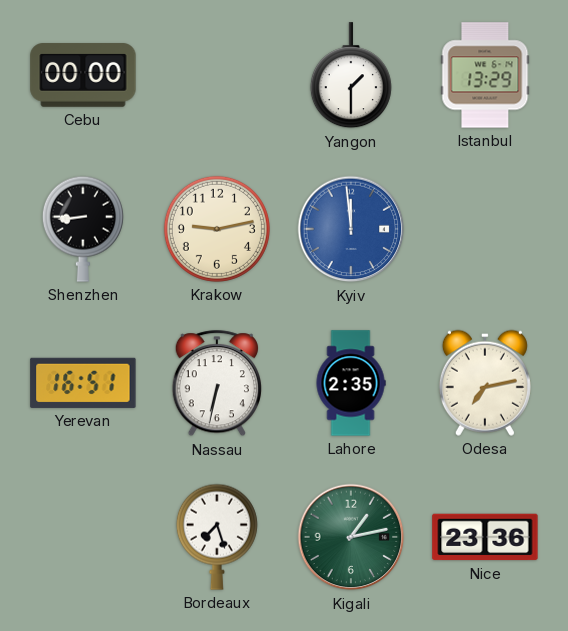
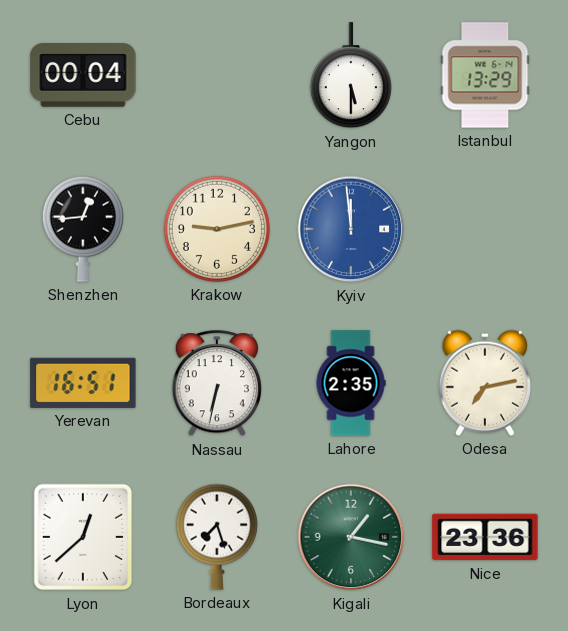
Cebu: 00:00 -> 00:04 (83, 75)
Yangon: 1:30 -> 5:30 (351, 76)
Shenzhen: 8:44 -> 12:44 (83, 229)
Lyon: none -> 12:38 (83, 537)
Kigali: 1:13 -> 1:17 (351, 537)
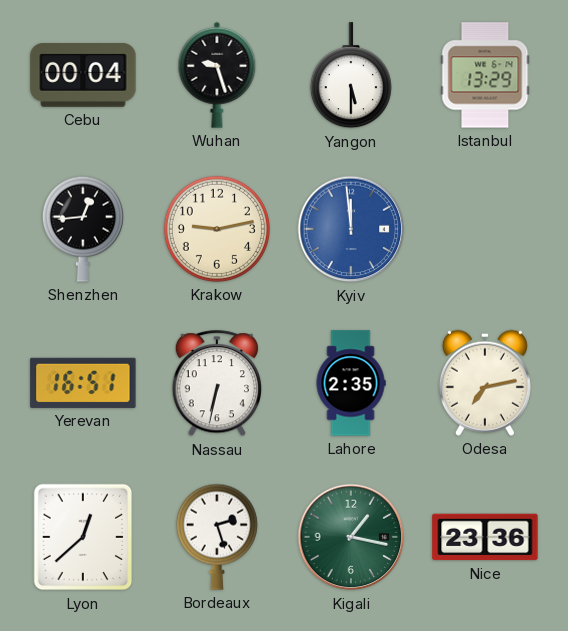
Wuhan: none -> 9:27 (217, 75)
Bordeaux: 7:27 -> 2:27 (217, 537)
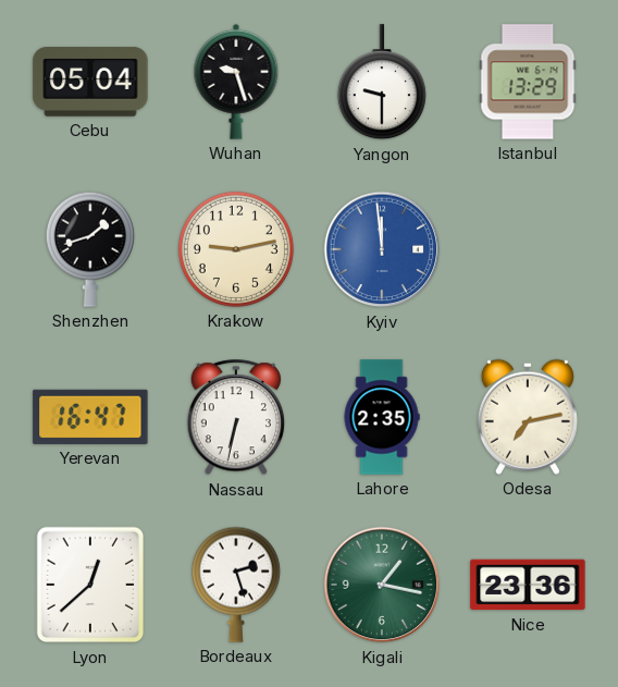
Cebu: 00:04 -> 05:04 (90, 82)
Yangon: 5:30 -> 9:30 (382, 83)
Shenzhen: 12:44 -> 1:42 (90, 249)
Yerevan: 16:51 -> 16:47 (90, 417)
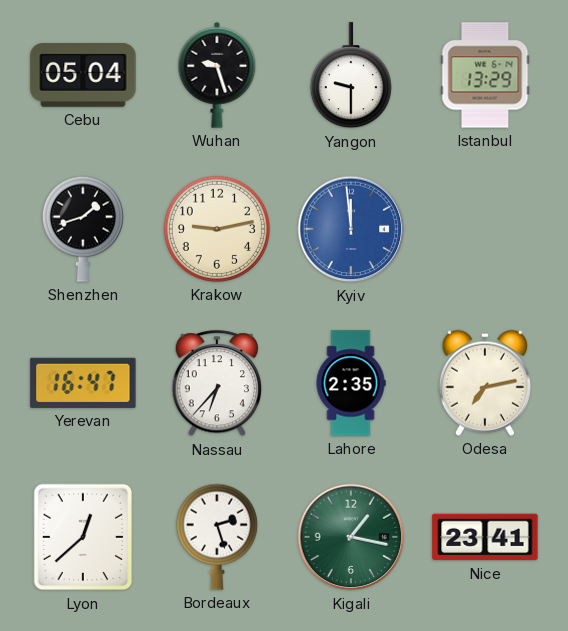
Nassau: 6:32 -> 6:37 (217, 384)
Nice: 23:36 -> 23:41 (485, 537)
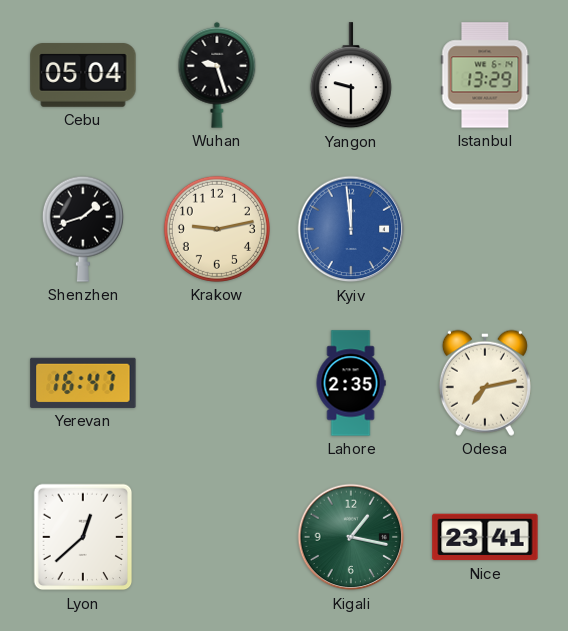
Nassau: 6:37 -> none (217, 384)
Bordeaux: 2:27 -> none (217, 537)
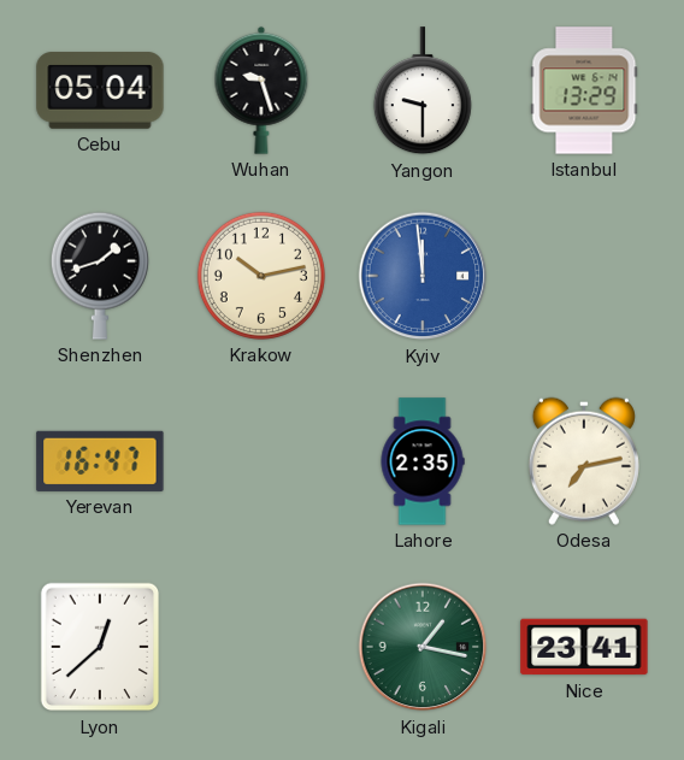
Krakow: 9:13 -> 10:13 (261, 276)
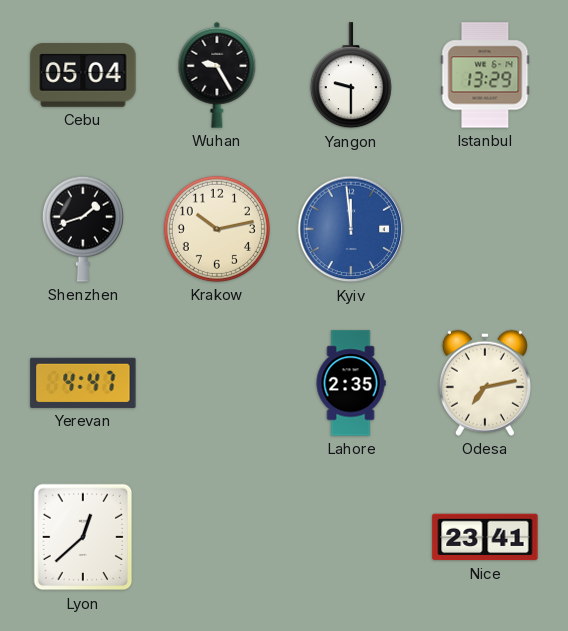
Wuhan: 9:27 -> 9:25 (217, 75)
Yerevan: 16:47 -> 4:47 (83, 383)
Kigali: 1:17 -> none (423, 647)
